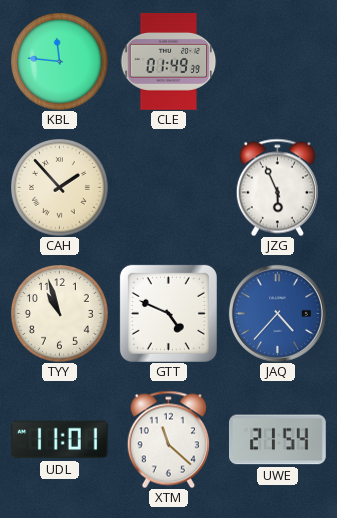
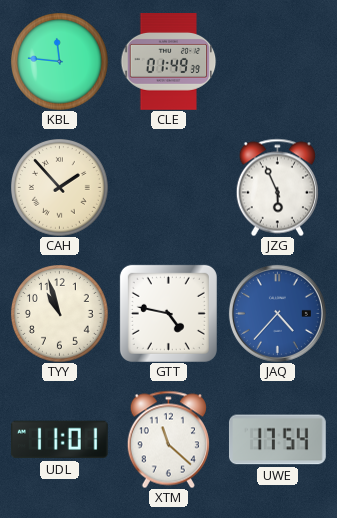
GTT: 4:49 -> 4:47 (168, 313)
UWE: 21:54 -> 17:54 (277, 440)
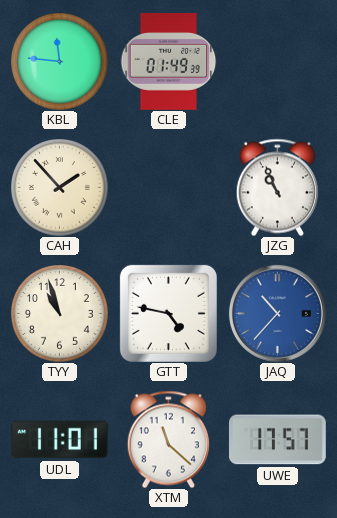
JZG: 5:56 -> 10:56 (277, 187)
JAQ: 4:37 -> 10:37 (277, 313)
UWE: 17:54 -> 17:57 (277, 440)
